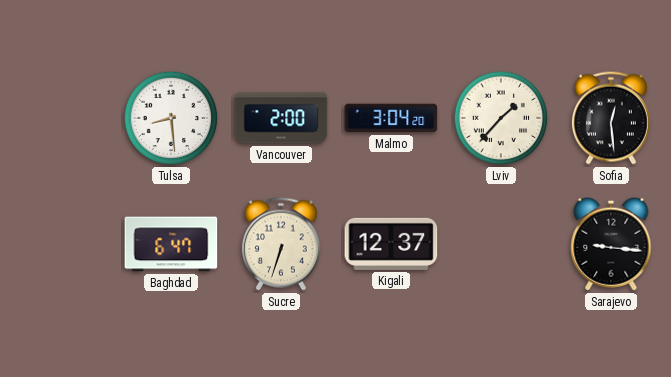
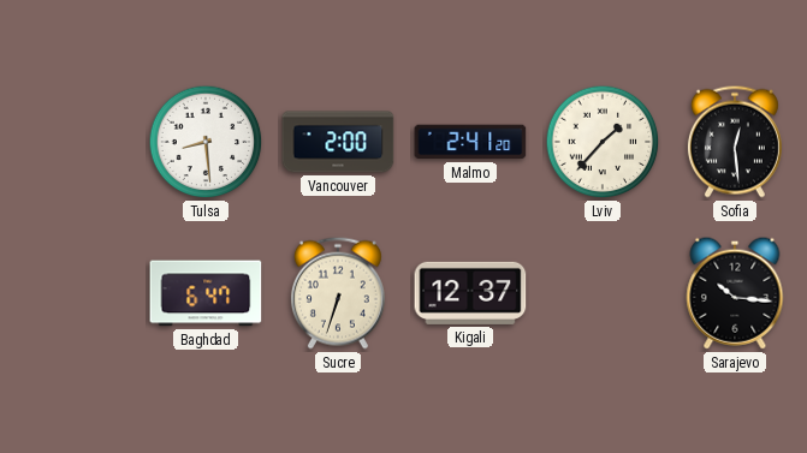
Malmo: 3:04 -> 2:41 (470, 142)
Sarajevo: 9:16 -> 10:16 (735, 293)
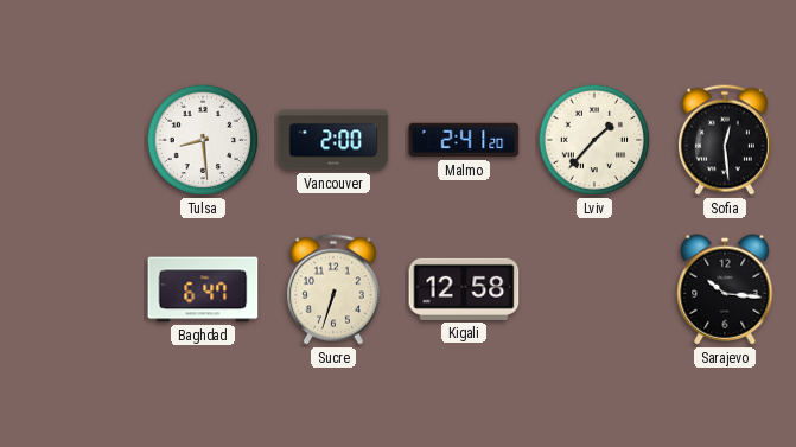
Kigali: 12:37 -> 12:58 (464, 289)
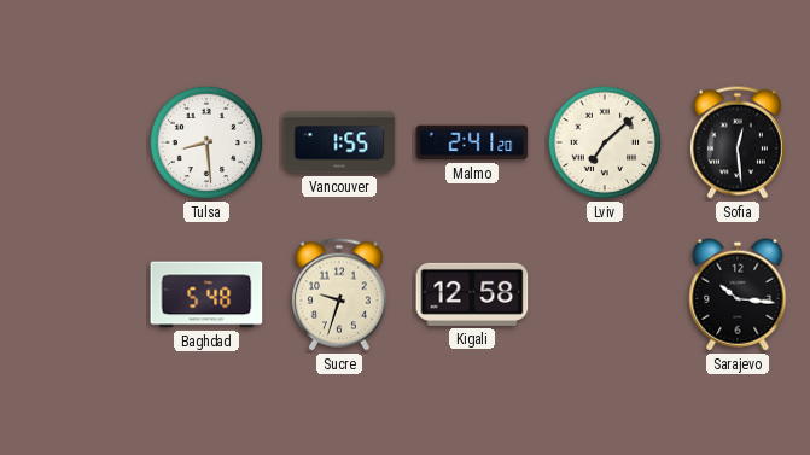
Vancouver: 2:00 -> 1:55 (339, 142)
Lviv: 1:37 -> 7:08 (605, 142)
Baghdad: 6:47 -> 5:48 (206, 294)
Sucre: 6:33 -> 9:33 (339, 294)
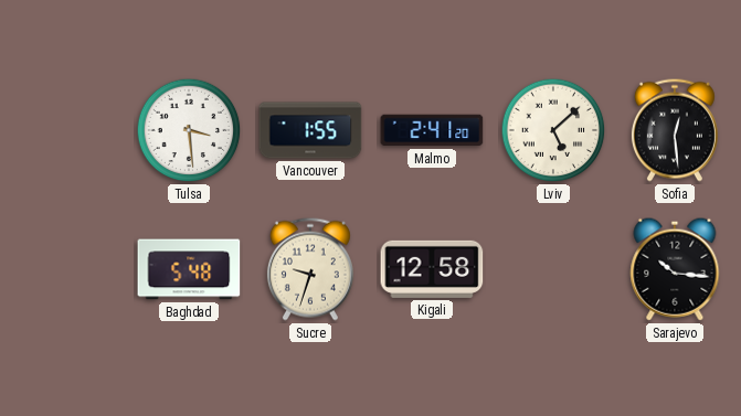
Tulsa: 8:29 -> 3:29 (189, 130)
Lviv: 7:08 -> 5:08 (553, 130)
